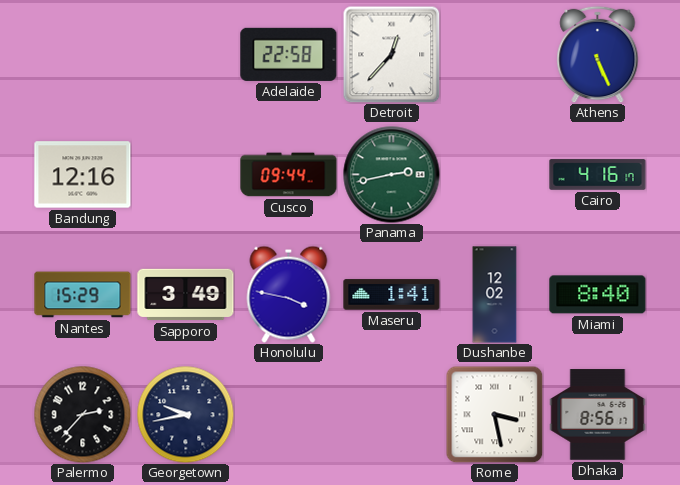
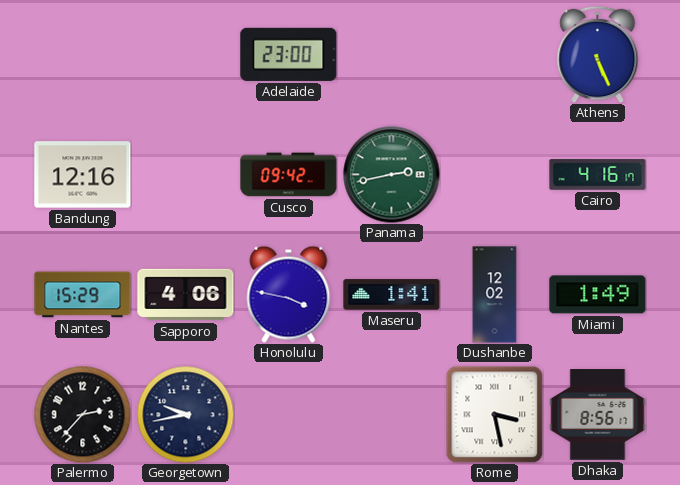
Adelaide: 22:58 -> 23:00 (289, 54)
Detroit: 12:37 -> none (391, 54)
Cusco: 09:44 -> 09:42 (289, 175)
Sapporo: 3:49 -> 4:06 (186, 295)
Miami: 8:40 -> 1:49 (598, 295)
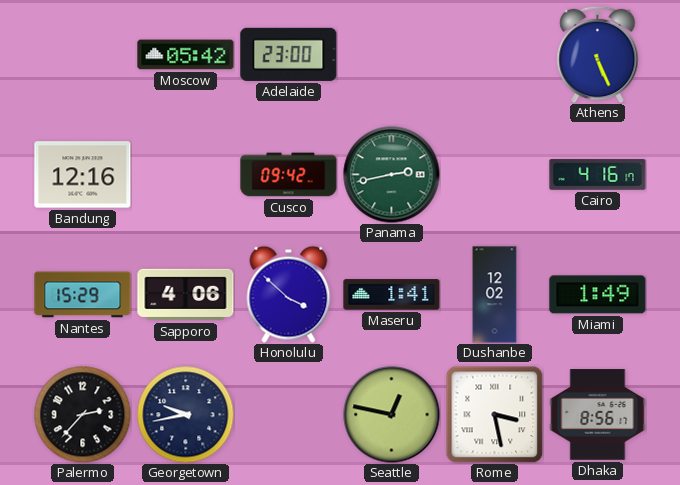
Moscow: none -> 05:42 (186, 55)
Honolulu: 3:47 -> 3:52 (289, 294)
Seattle: none -> 12:47 (392, 415)
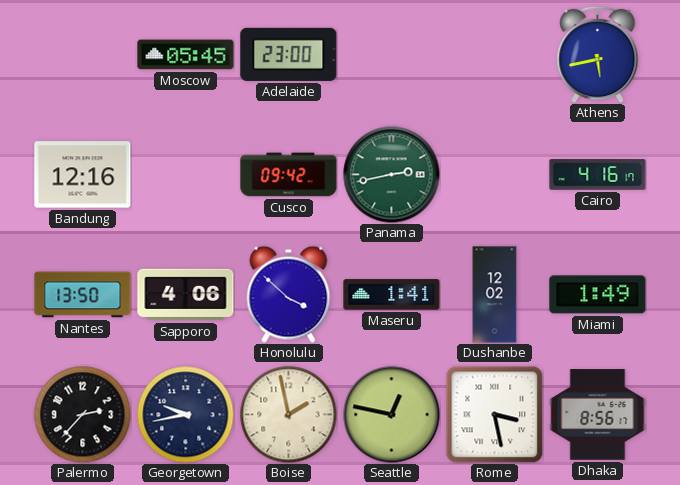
Moscow: 05:42 -> 05:45 (186, 55)
Athens: 5:26 -> 5:43 (598, 54)
Nantes: 15:29 -> 13:50 (83, 295)
Boise: none -> 1:58 (288, 414)
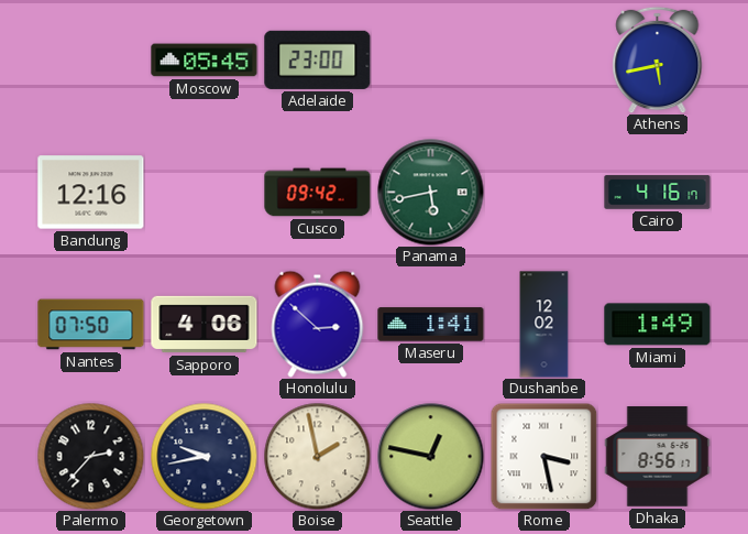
Panama: 2:43 -> 5:43 (431, 193)
Nantes: 13:50 -> 07:50 (91, 325)
Honolulu: 3:52 -> 2:52 (318, 324)
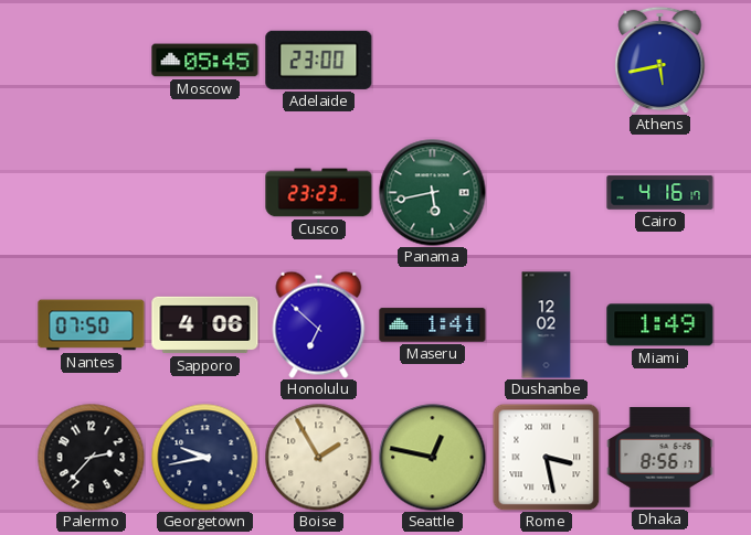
Bandung: 12:16 -> none (91, 193)
Cusco: 09:42 -> 23:23 (319, 193)
Honolulu: 2:52 -> 6:52 (319, 324)
Boise: 1:58 -> 1:55 (318, 457)
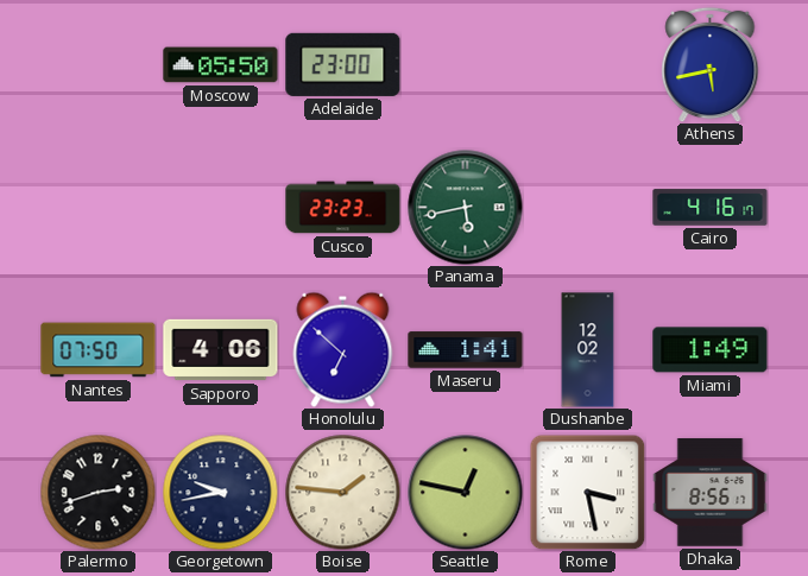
Moscow: 05:45 -> 05:50 (221, 65)
Palermo: 2:37 -> 2:42 (97, 492)
Boise: 1:55 -> 1:46 (342, 492)
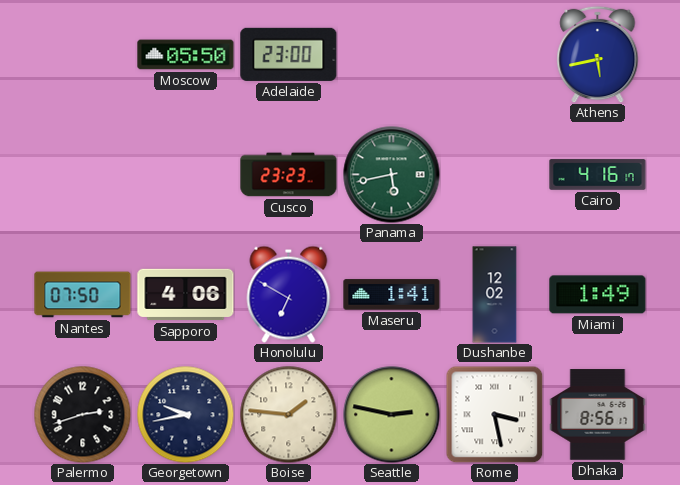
Honolulu: 6:52 -> 6:50 (289, 294)
Seattle: 12:47 -> 2:47 (392, 415)
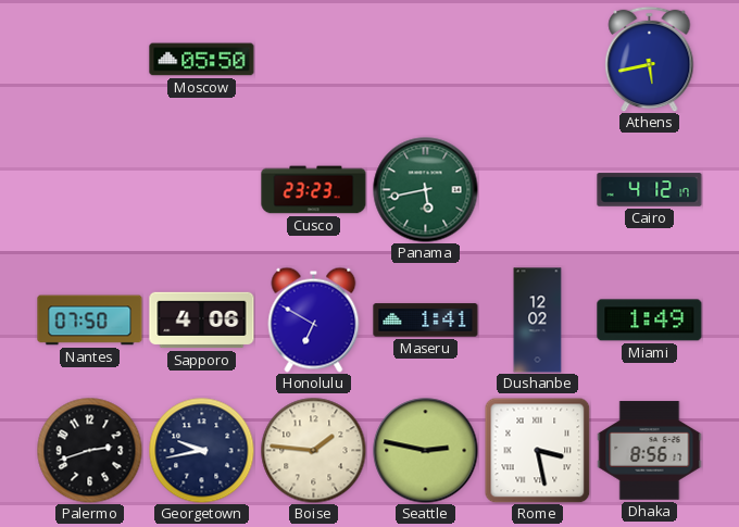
Adelaide: 23:00 -> none (289, 54)
Cairo: 4:16 -> 4:12 (650, 190)
